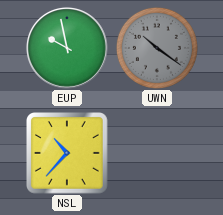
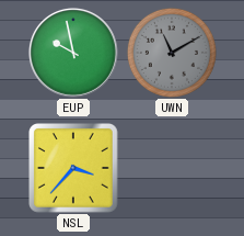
UWN: 10:21 -> 11:10 (172, 53)
NSL: 10:37 -> 3:37 (74, 169)
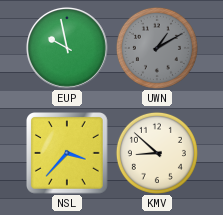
UWN: 11:10 -> 1:10 (157, 48)
KMV: none -> 8:52 (157, 153)
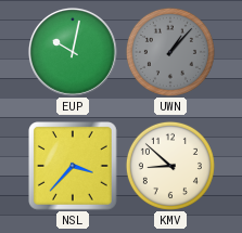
EUP: 9:58 -> 10:02 (73, 52)
UWN: 1:10 -> 1:07 (170, 52)
